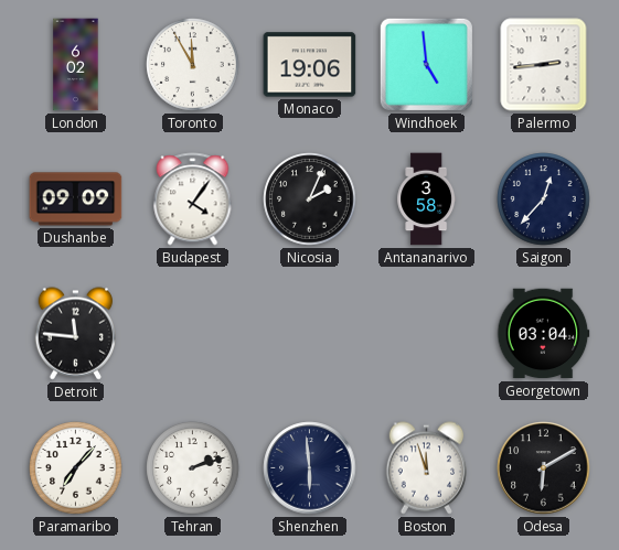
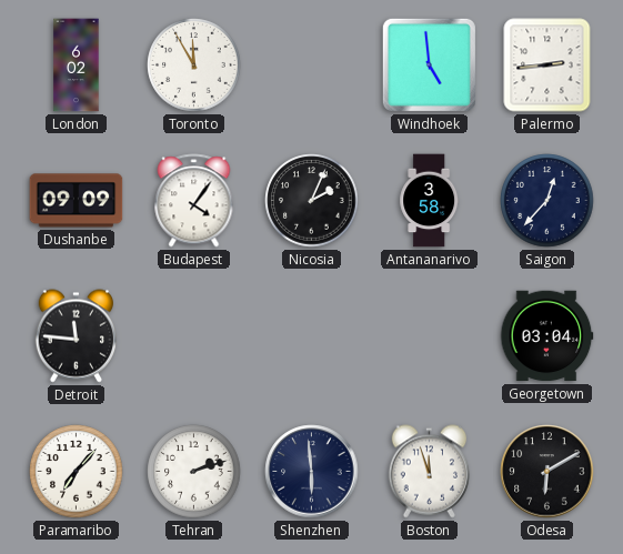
Monaco: 19:06 -> none (310, 65)
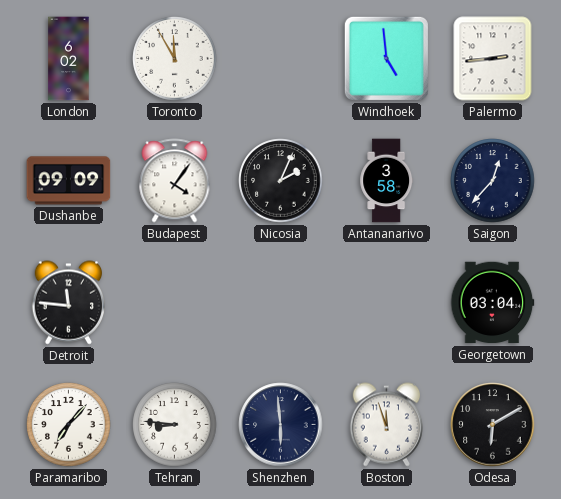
Tehran: 2:12 -> 8:46 (175, 425)
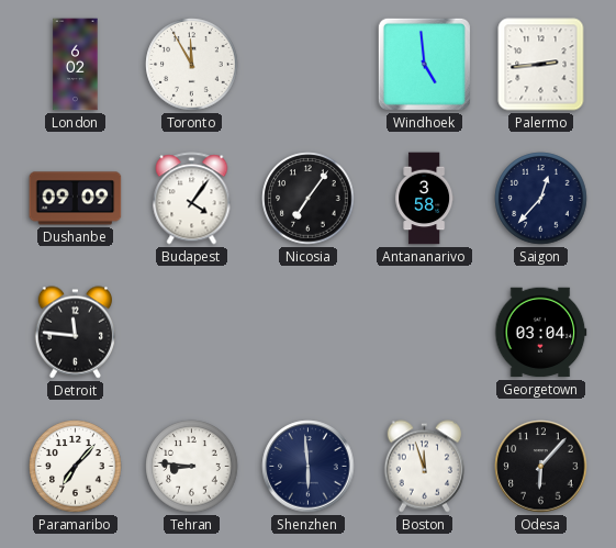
Nicosia: 2:04 -> 7:06 (309, 199)
Odesa: 6:10 -> 6:07 (541, 467)
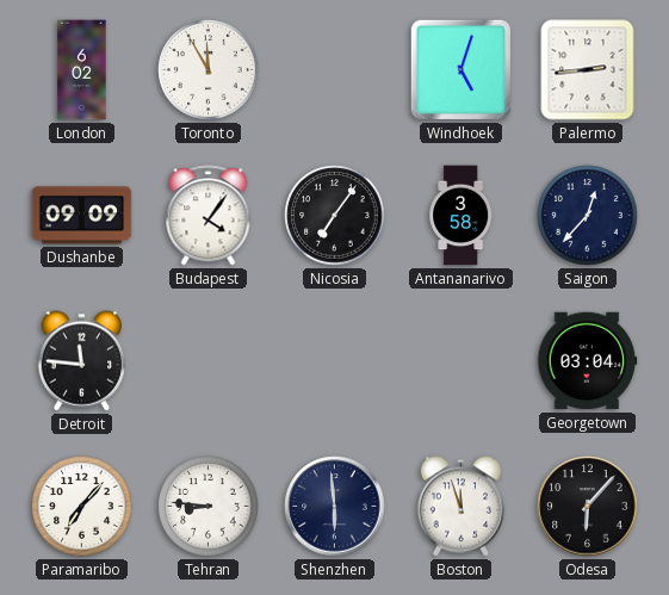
Windhoek: 4:59 -> 5:03 (460, 69)
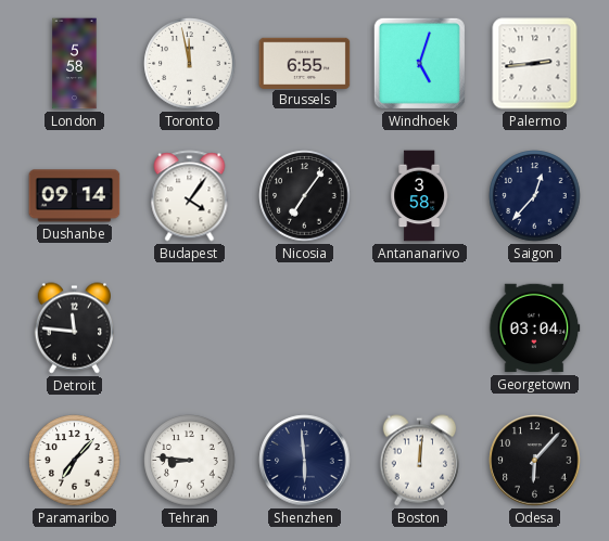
London: 6:02 -> 5:58 (75, 64)
Toronto: 11:55 -> 11:58 (190, 64)
Brussels: none -> 6:55 (305, 63)
Dushanbe: 09:09 -> 09:14 (75, 196)
Boston: 11:57 -> 12:01 (419, 461)
